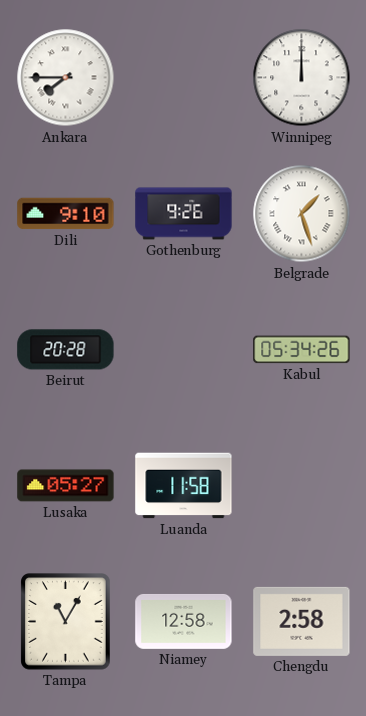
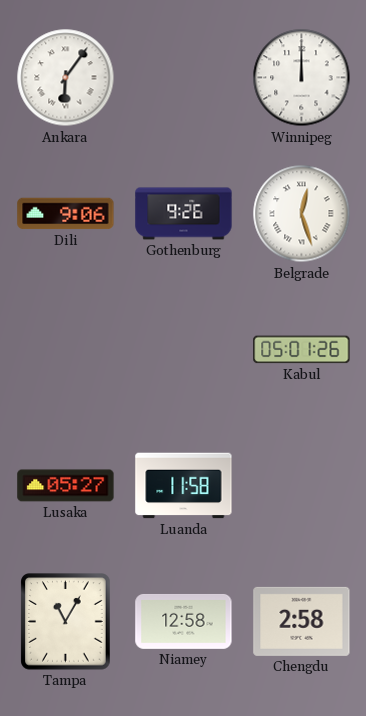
Ankara: 7:45 -> 6:06 (66, 78)
Dili: 9:10 -> 9:06 (66, 214)
Belgrade: 1:27 -> 12:27 (302, 214)
Beirut: 20:28 -> none (66, 350)
Kabul: 05:34 -> 05:01 (302, 350)
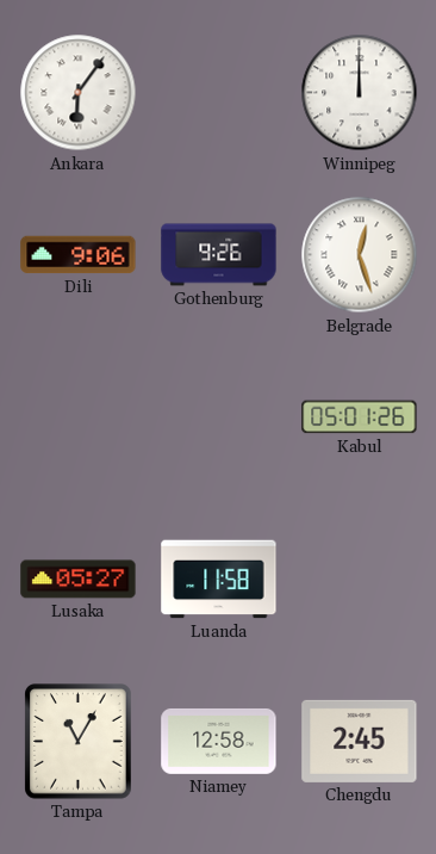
Chengdu: 2:58 -> 2:45 (360, 741)
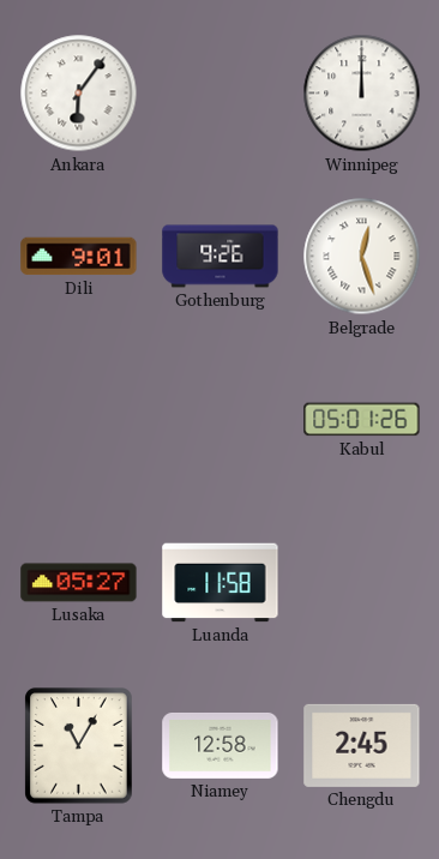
Dili: 9:06 -> 9:01 (79, 257)
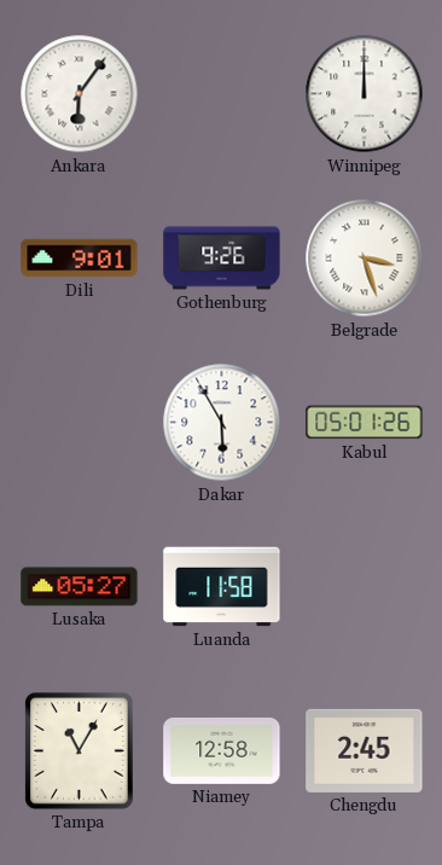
Belgrade: 12:27 -> 3:27 (365, 259)
Dakar: none -> 5:55 (222, 423)
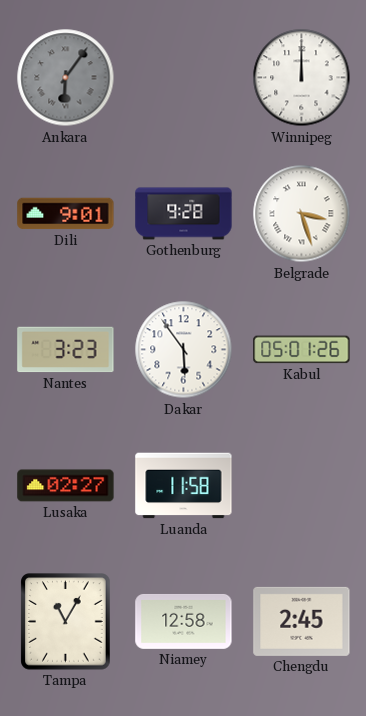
Ankara dial: white -> grey (66, 78)
Gothenburg: 9:26 -> 9:28 (184, 214)
Nantes: none -> 3:23 (66, 350)
Dakar: 5:55 -> 5:54 (184, 350)
Lusaka: 05:27 -> 02:27 (66, 486)
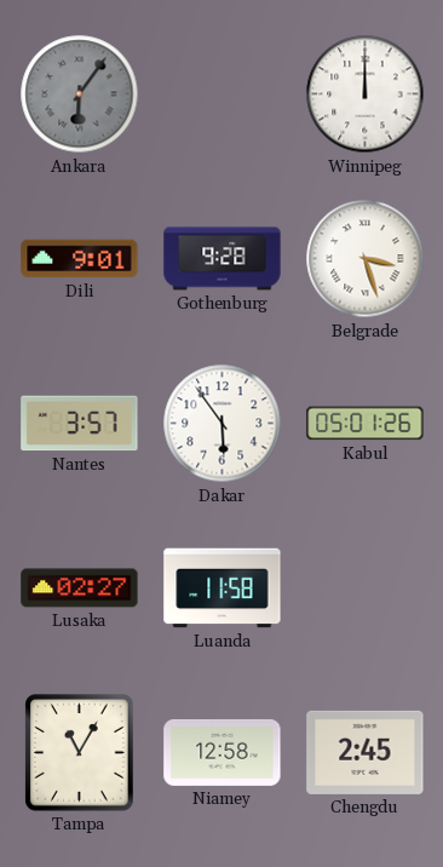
Nantes: 3:23 -> 3:57 (80, 424)
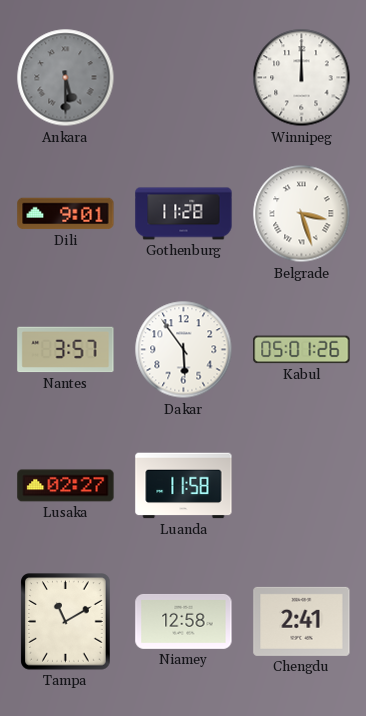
Ankara: 6:06 -> 5:30 (66, 78)
Gothenburg: 9:28 -> 11:28 (184, 214)
Tampa: 11:05 -> 11:10 (66, 622)
Chengdu: 2:45 -> 2:41 (302, 621)
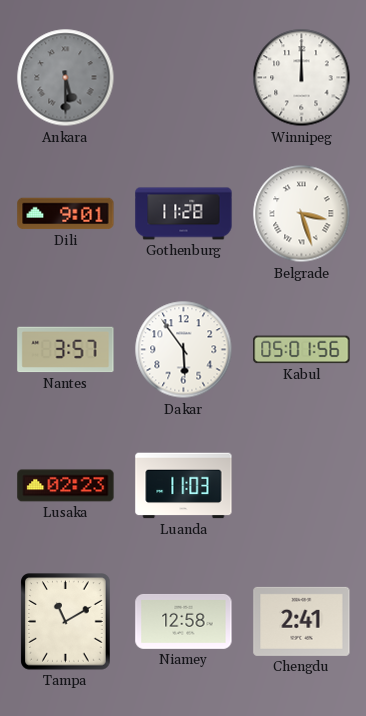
Kabul: 05:01:26 -> 05:01:56 (302, 350)
Lusaka: 02:27 -> 02:23 (66, 486)
Luanda: 11:58 -> 11:03 (184, 486)
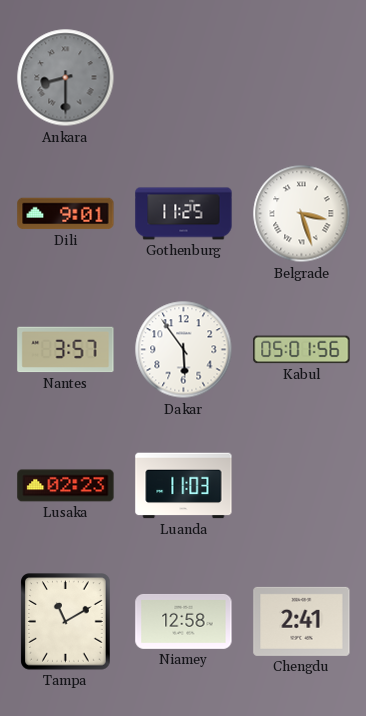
Ankara: 5:30 -> 8:30 (66, 78)
Winnipeg: 12:00 -> none (302, 78)
Gothenburg: 11:28 -> 11:25 (184, 214)
